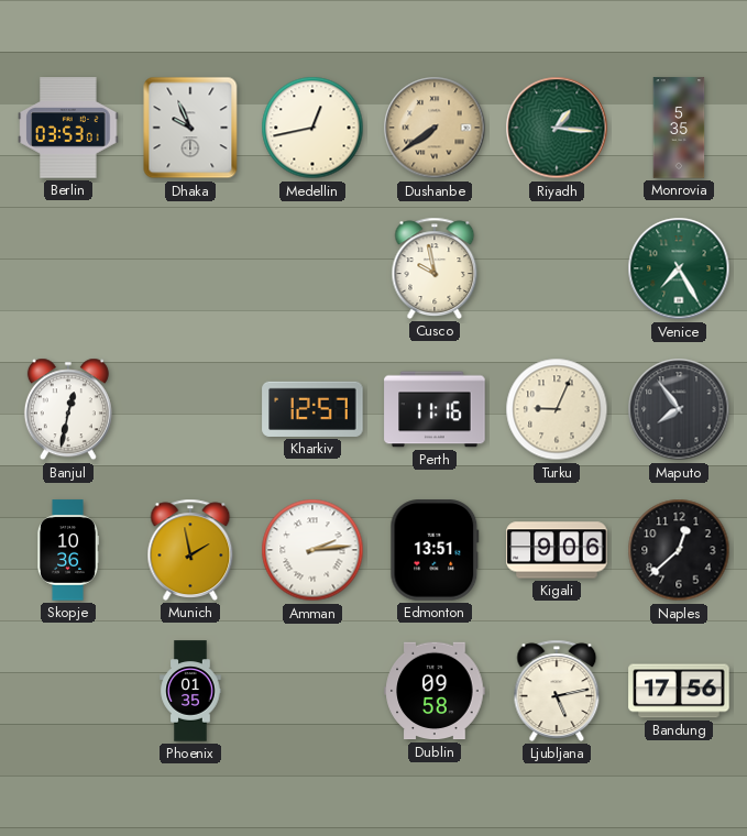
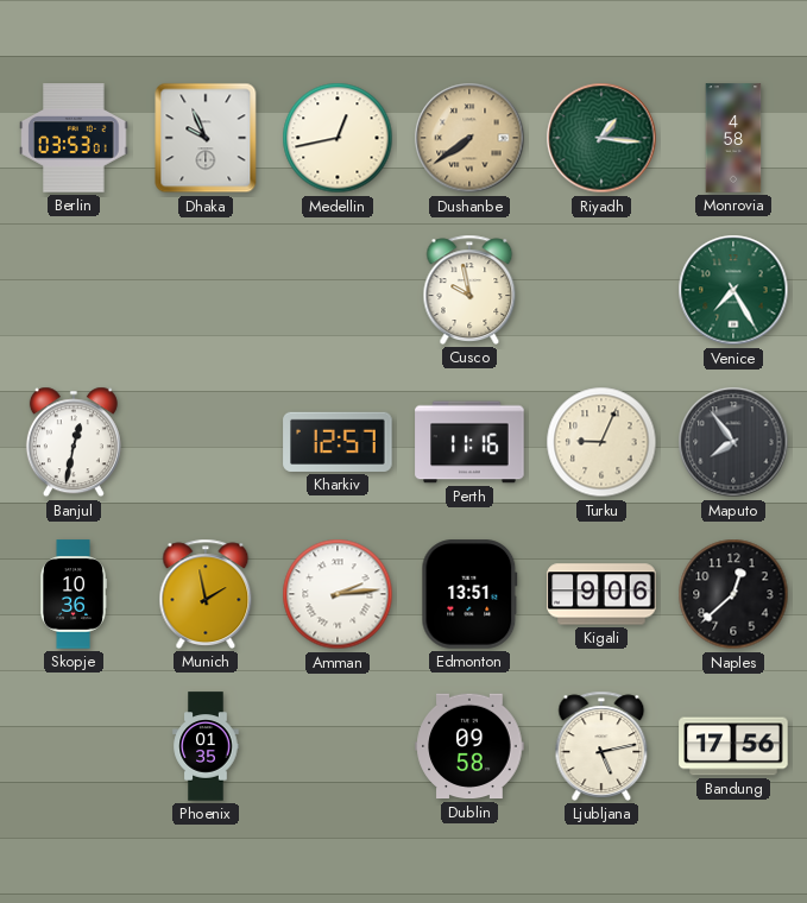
Monrovia: 5:35 -> 4:58 (733, 138)
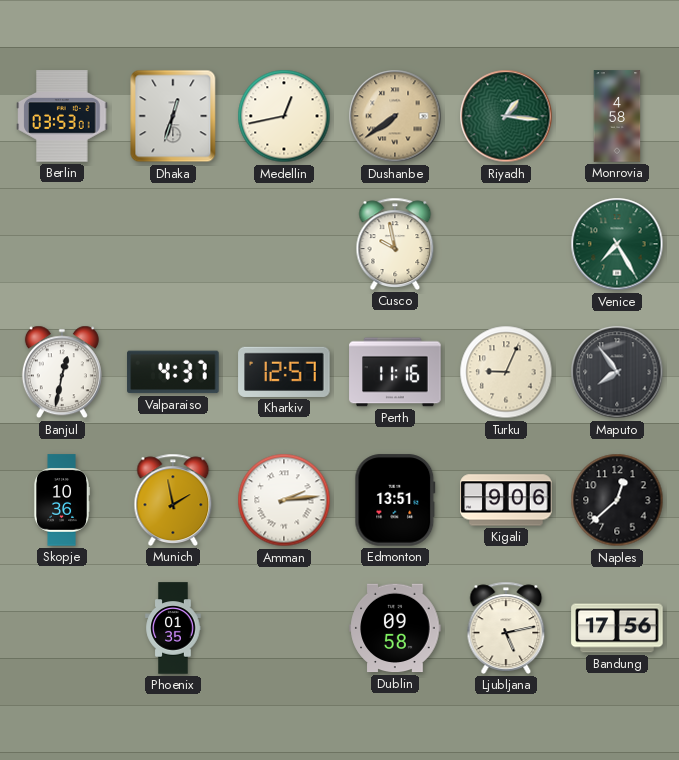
Dhaka: 9:56 -> 12:33 (173, 116)
Valparaiso: none -> 4:37 (173, 372)
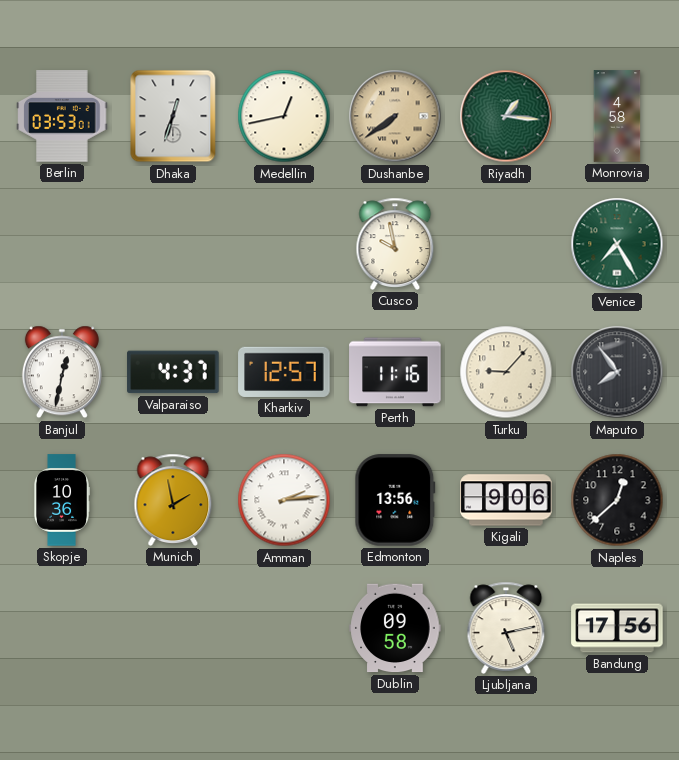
Turku: 9:04 -> 9:07 (506, 372)
Edmonton: 13:51 -> 13:56 (395, 500)
Phoenix: 01:35 -> none (173, 628)
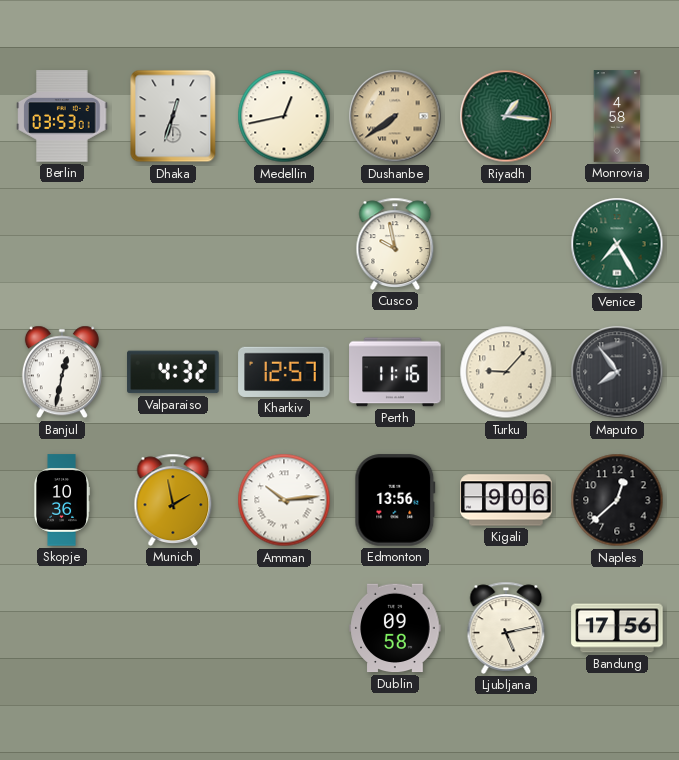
Valparaiso: 4:37 -> 4:32 (173, 372)
Amman: 2:14 -> 10:14 (284, 500)
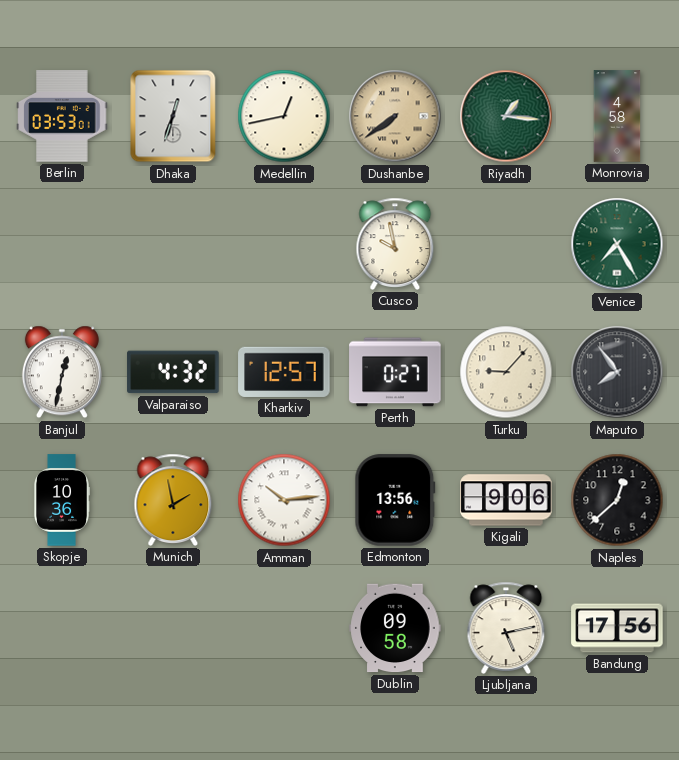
Perth: 11:16 -> 0:27 (395, 372)
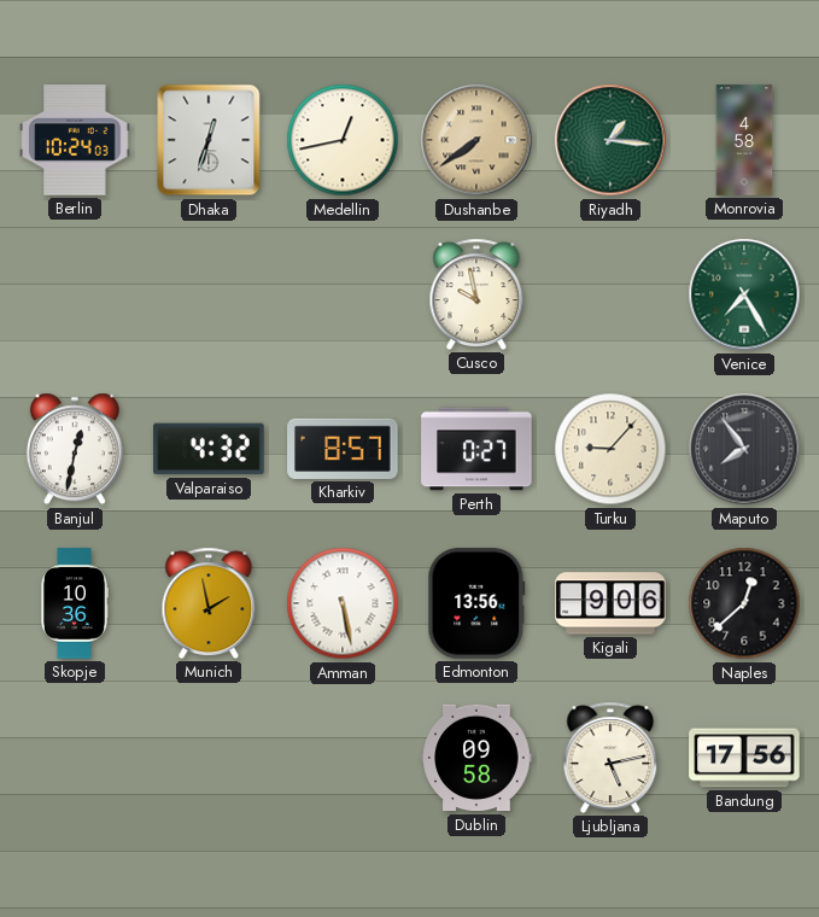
Berlin: 03:53 -> 10:24 (75, 140)
Kharkiv: 12:57 -> 8:57 (343, 449)
Amman: 10:14 -> 5:28 (343, 603)
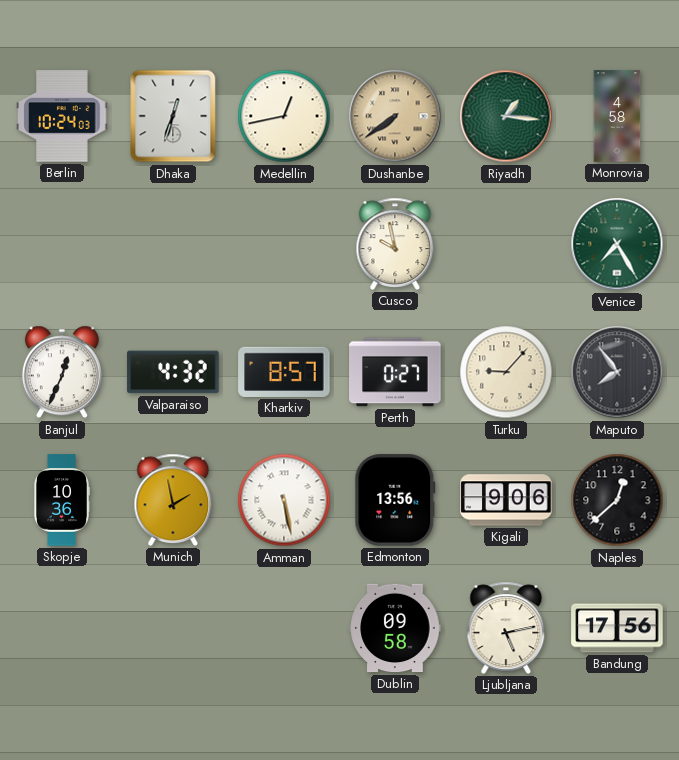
Banjul: 12:32 -> 12:34 (62, 372)
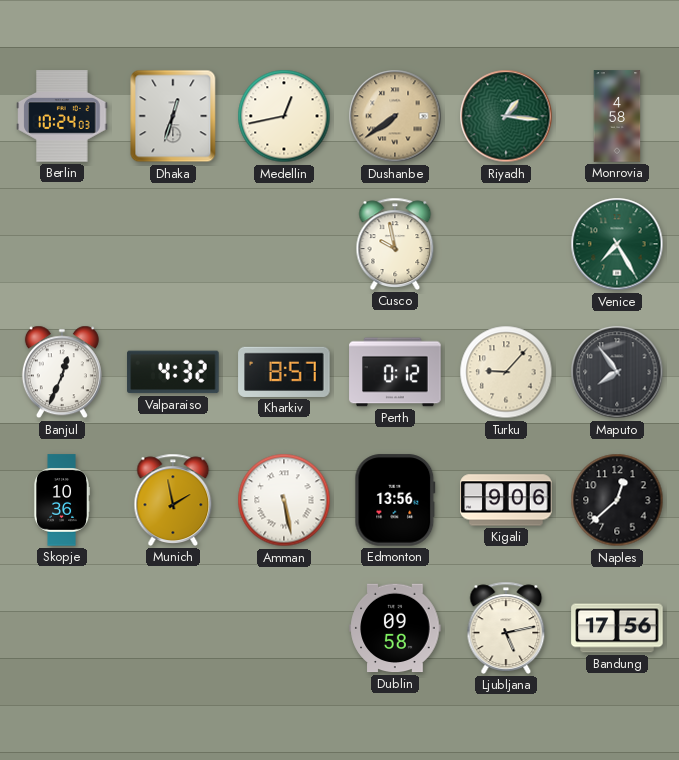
Perth: 0:27 -> 0:12 (395, 372)
